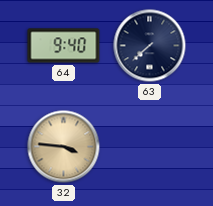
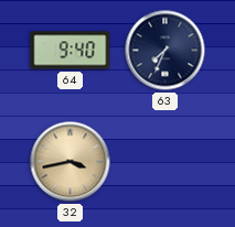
63: 7:38 -> 7:34 (165, 51)
32: 3:46 -> 3:43 (71, 162)
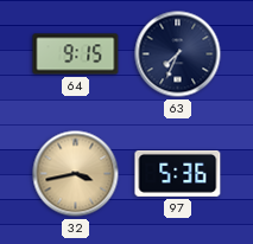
64: 9:40 -> 9:15 (76, 54)
97: none -> 5:36 (178, 173)
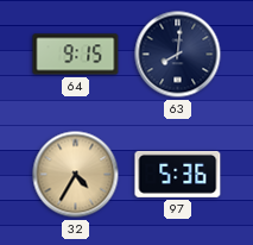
63: 7:34 -> 8:01 (178, 55)
32: 3:43 -> 4:35 (76, 175)
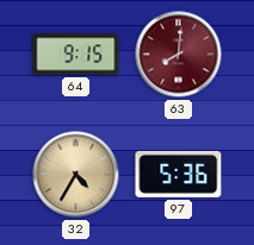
63 dial: navy -> burgundy (179, 55)
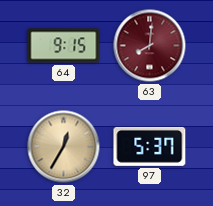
32: 4:35 -> 12:35 (64, 147)
97: 5:36 -> 5:37 (150, 146)
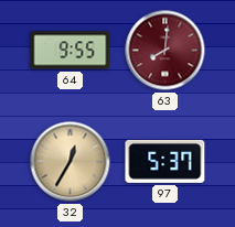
64: 9:15 -> 9:55 (71, 51)
